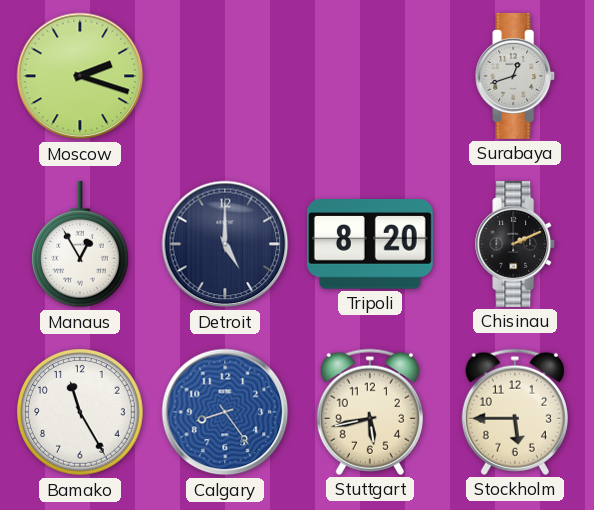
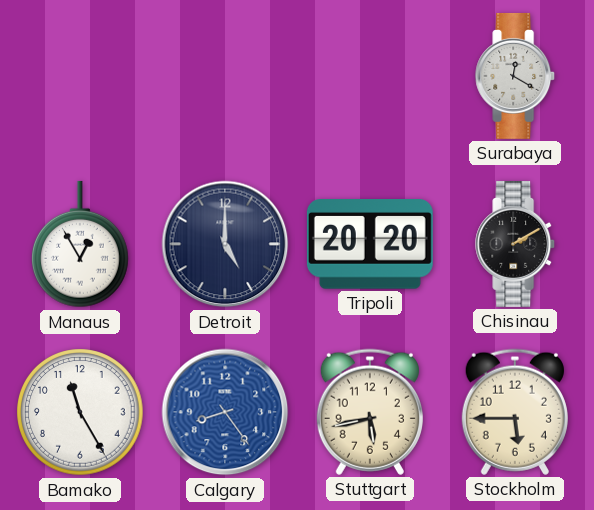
Moscow: 2:18 -> none (80, 76)
Surabaya: 12:42 -> 12:20 (516, 76)
Tripoli: 8:20 -> 20:20 (370, 245)
Chisinau: 2:11 -> 2:10 (516, 244)
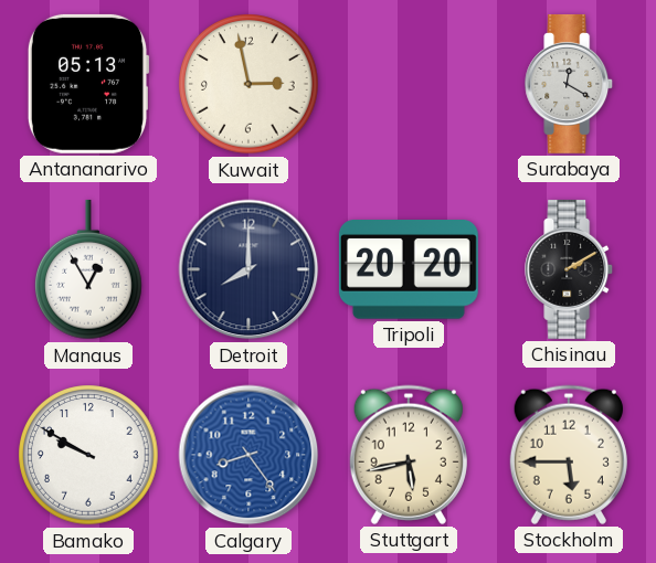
Antananarivo: none -> 05:13 (88, 84)
Kuwait: none -> 2:58 (248, 84)
Detroit: 5:00 -> 8:00 (248, 269)
Bamako: 11:25 -> 9:50 (88, 455)
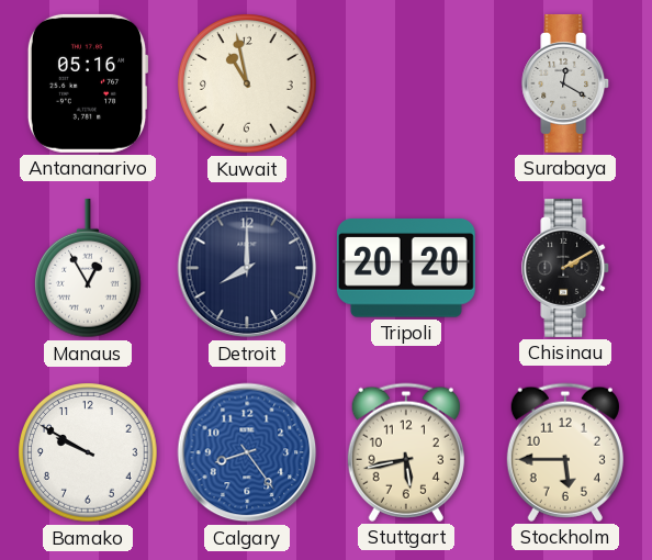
Antananarivo: 05:13 -> 05:16 (88, 83)
Kuwait: 2:58 -> 10:58 (247, 83)
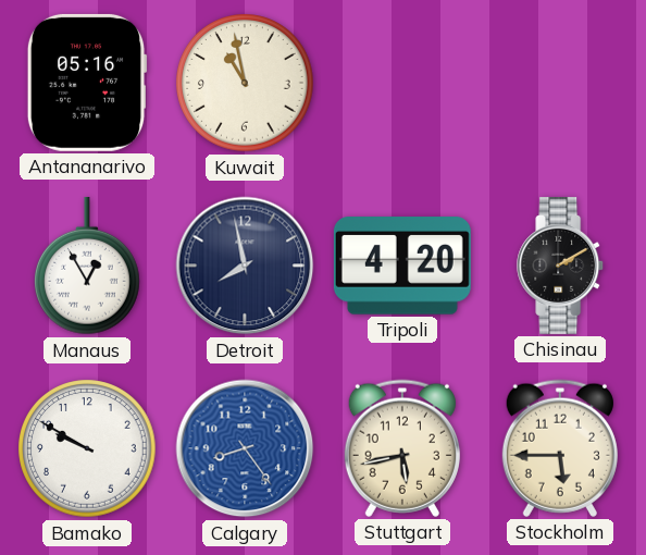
Surabaya: 12:20 -> none (566, 83)
Detroit: 8:00 -> 7:58 (245, 266)
Tripoli: 20:20 -> 4:20 (402, 267)
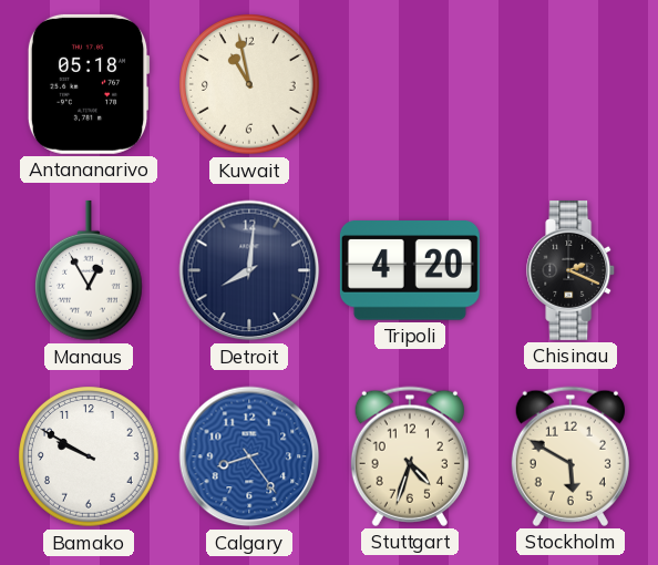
Antananarivo: 05:16 -> 05:18 (89, 84)
Detroit: 7:58 -> 8:01 (249, 270)
Chisinau: 2:10 -> 2:19 (572, 270)
Stuttgart: 5:43 -> 4:33 (410, 456)
Stockholm: 5:45 -> 5:50 (570, 456)
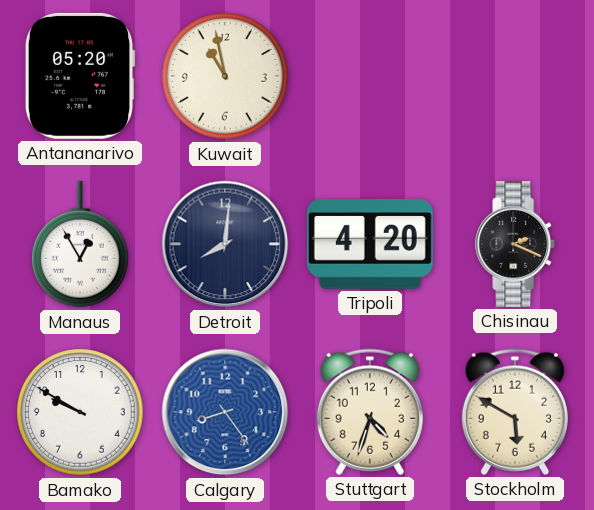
Antananarivo: 05:18 -> 05:20 (80, 76)
